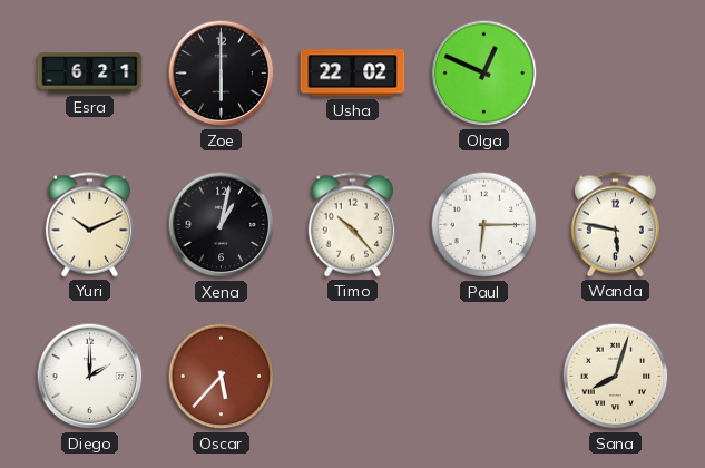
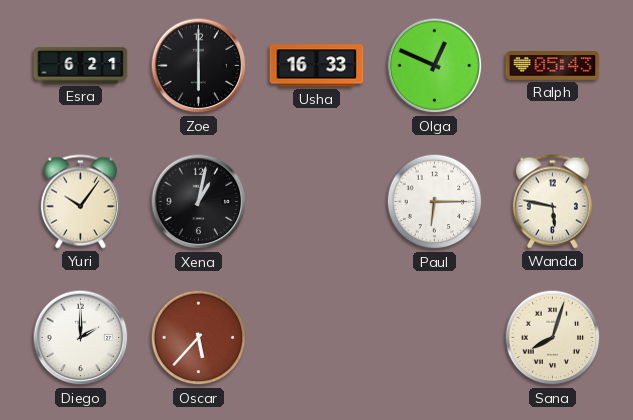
Usha: 22:02 -> 16:33 (317, 66)
Ralph: none -> 05:43 (553, 66)
Yuri: 10:11 -> 10:06 (80, 202)
Timo: 10:23 -> none (352, 225)
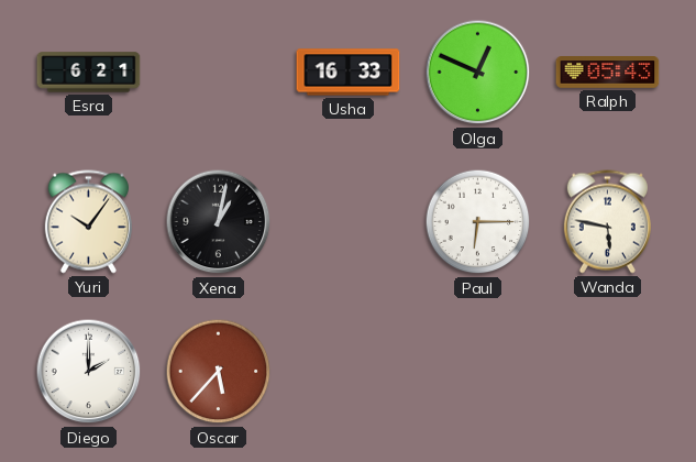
Zoe: 6:00 -> none (199, 66)
Sana: 8:03 -> none (553, 338)
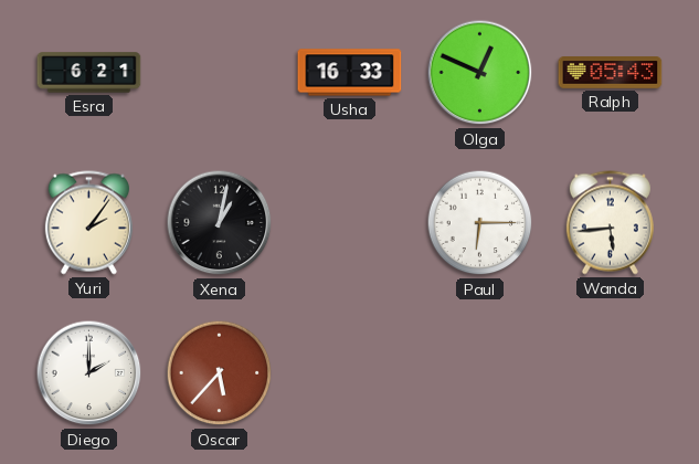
Yuri: 10:06 -> 2:06 (88, 223)
Wanda: 5:47 -> 5:44 (610, 223)
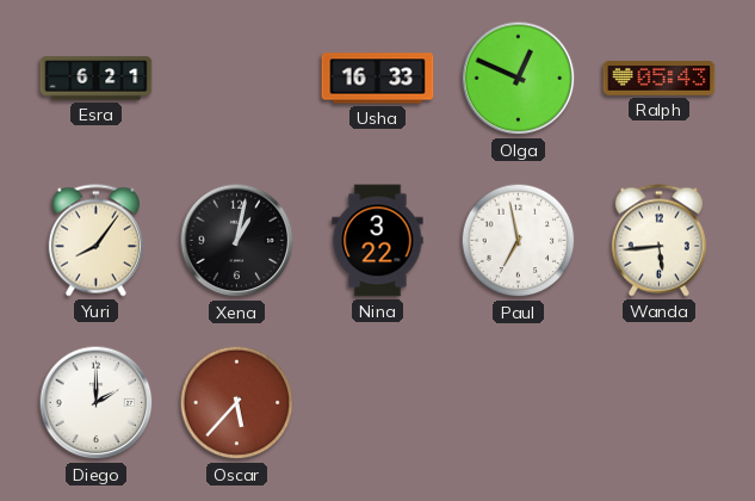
Yuri: 2:06 -> 8:06 (95, 241)
Nina: none -> 3:22 (378, 241)
Paul: 6:15 -> 6:58 (519, 241)
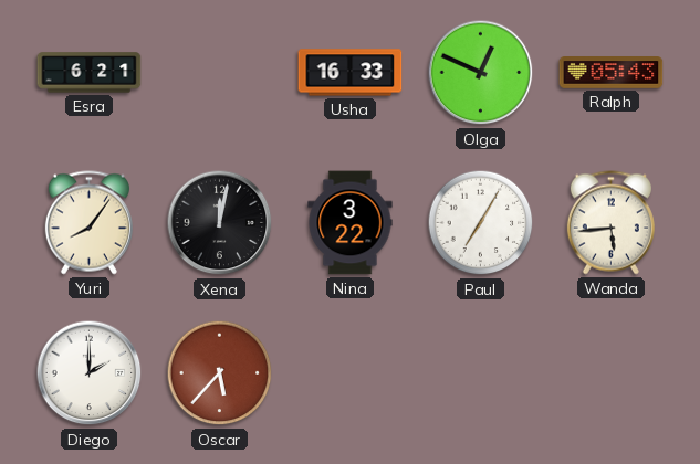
Xena: 1:02 -> 12:02 (220, 223)
Paul: 6:58 -> 7:05 (481, 223)
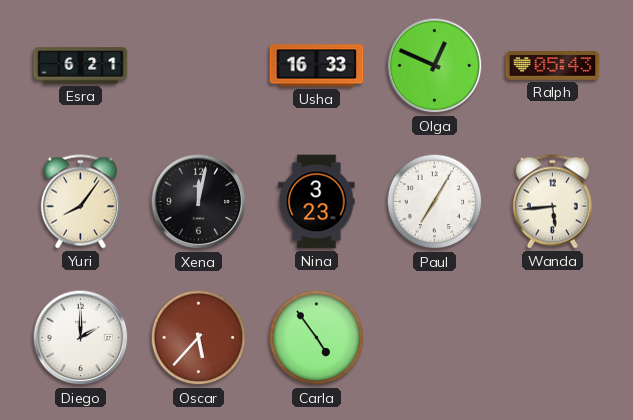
Nina: 3:22 -> 3:23 (317, 202)
Carla: none -> 4:54 (317, 338)
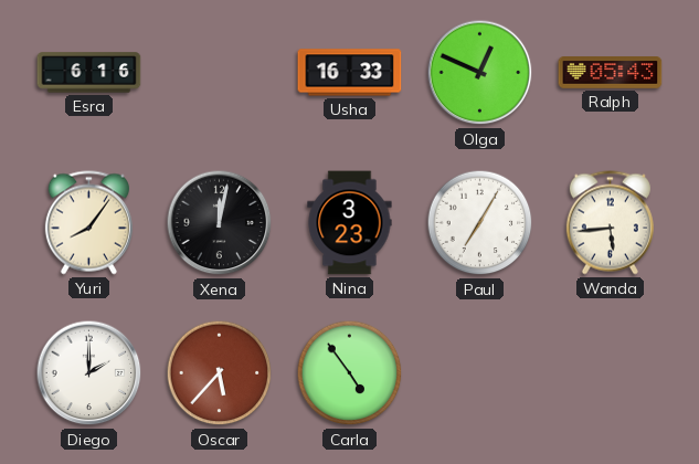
Esra: 6:21 -> 6:16 (89, 73)
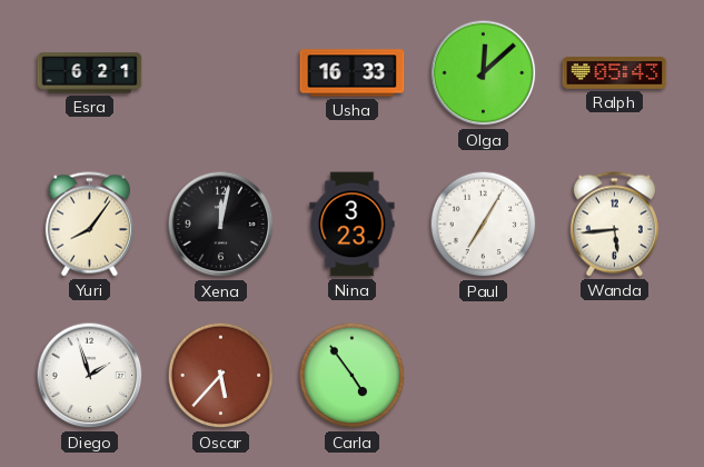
Esra: 6:16 -> 6:21 (90, 73)
Olga: 12:49 -> 12:08 (484, 73)
Diego: 2:00 -> 1:57 (90, 376)
